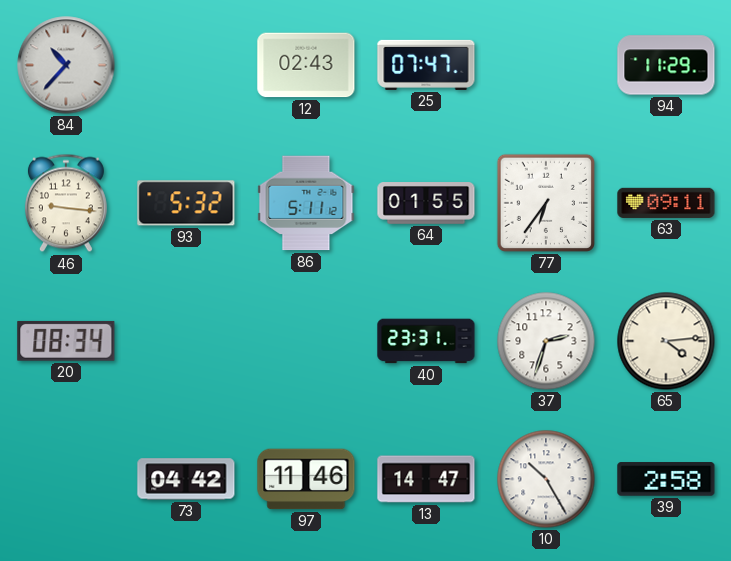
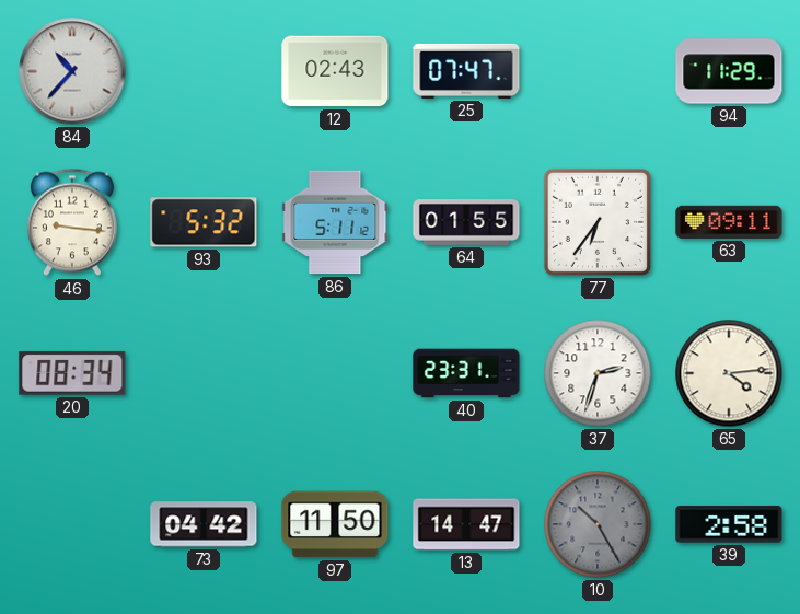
97: 11:46 -> 11:50 (335, 524)
10 dial: white -> grey (598, 524)
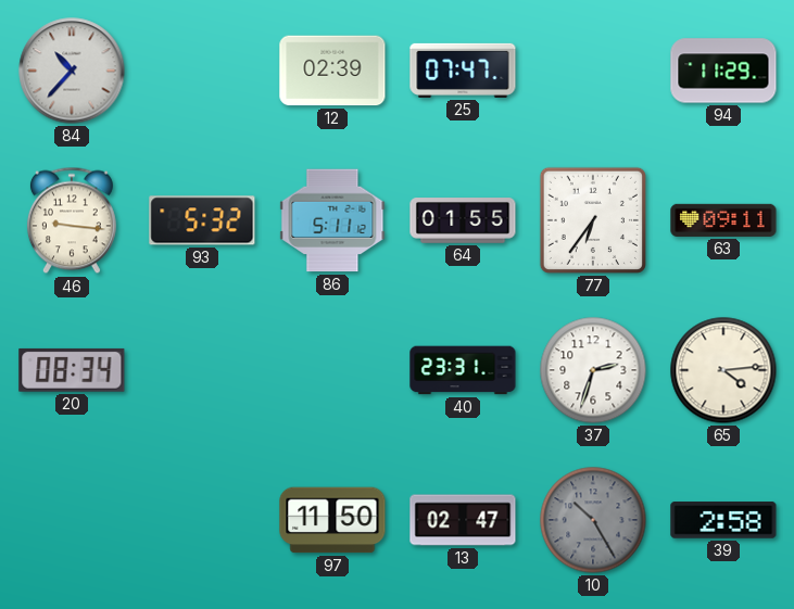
12: 02:43 -> 02:39 (332, 71)
73: 04:42 -> none (204, 524)
13: 14:47 -> 02:47 (463, 520)
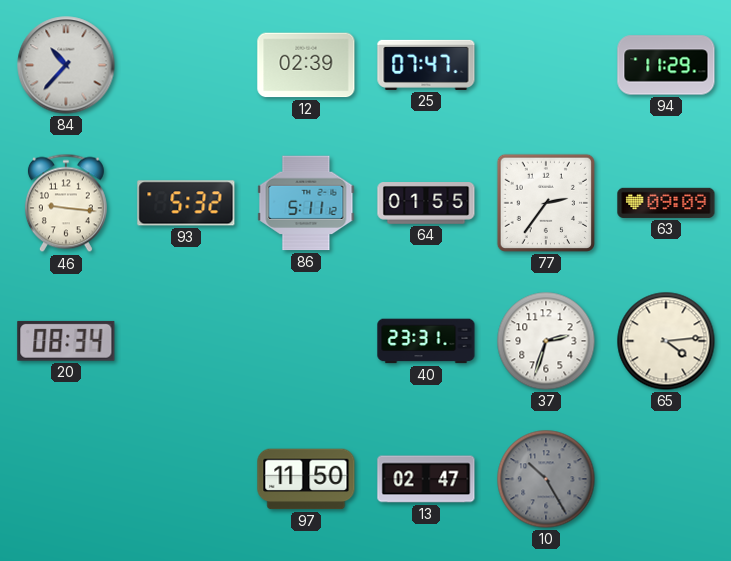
77: 6:36 -> 2:36 (546, 203)
63: 09:11 -> 09:09 (666, 203)
39: 2:58 -> none (723, 520)
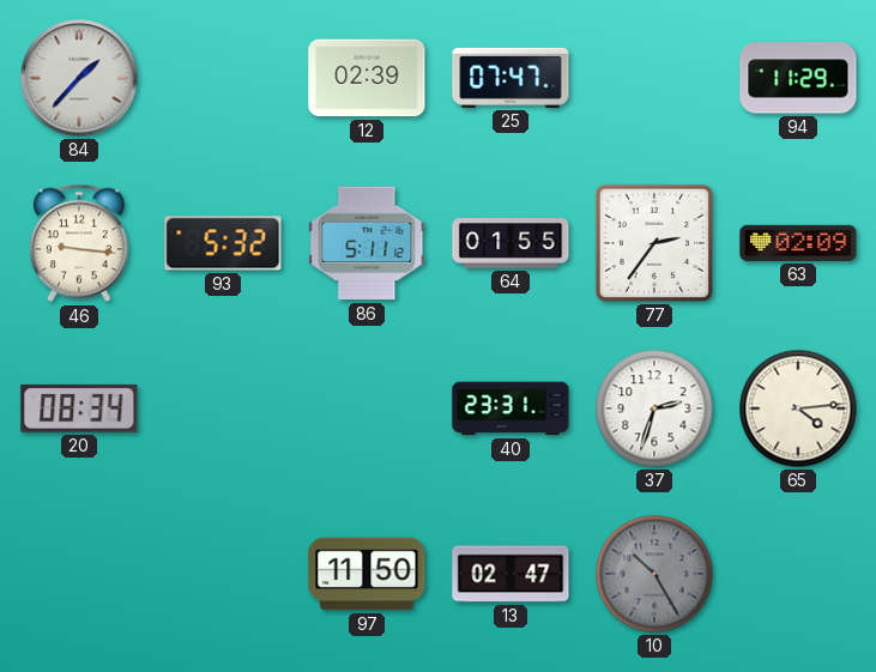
84: 10:37 -> 1:37 (79, 78)
63: 09:09 -> 02:09 (798, 243)
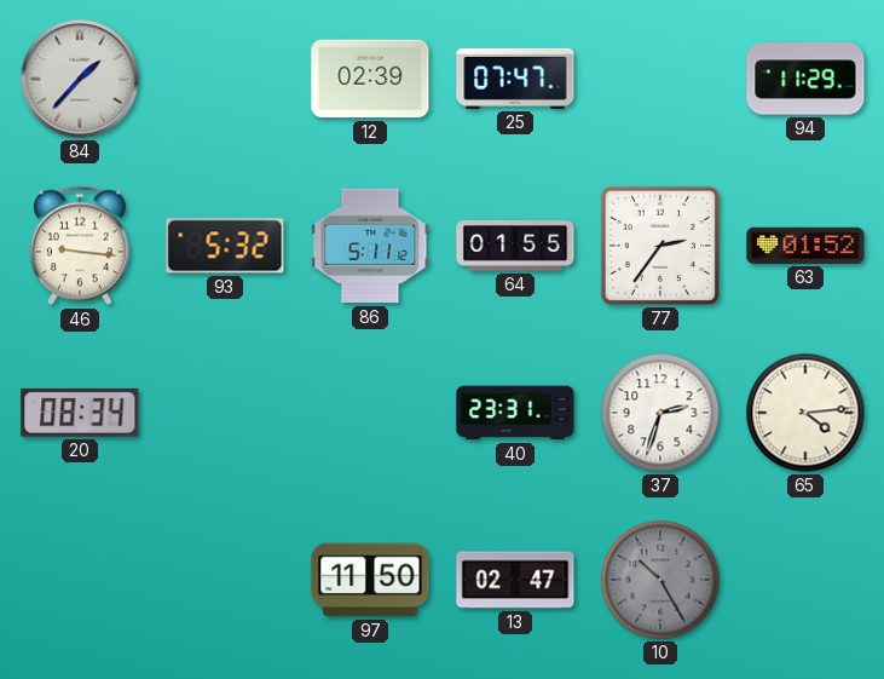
63: 02:09 -> 01:52 (805, 246)
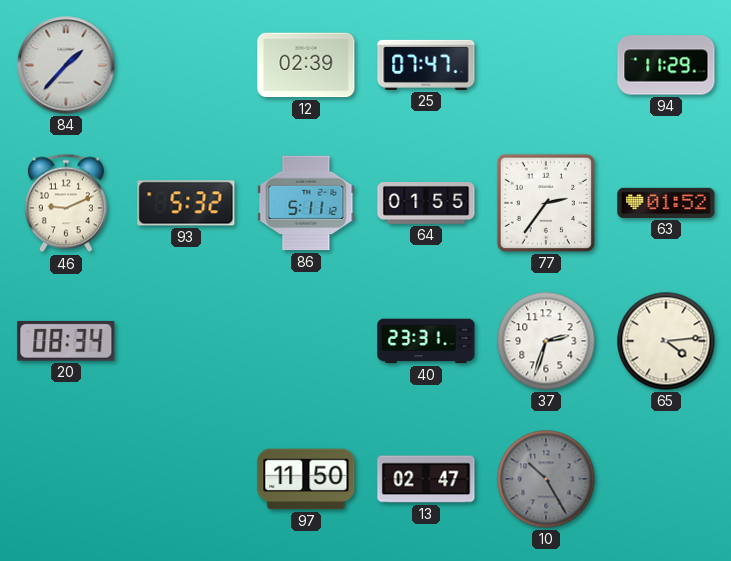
46: 9:16 -> 9:11 (66, 203)
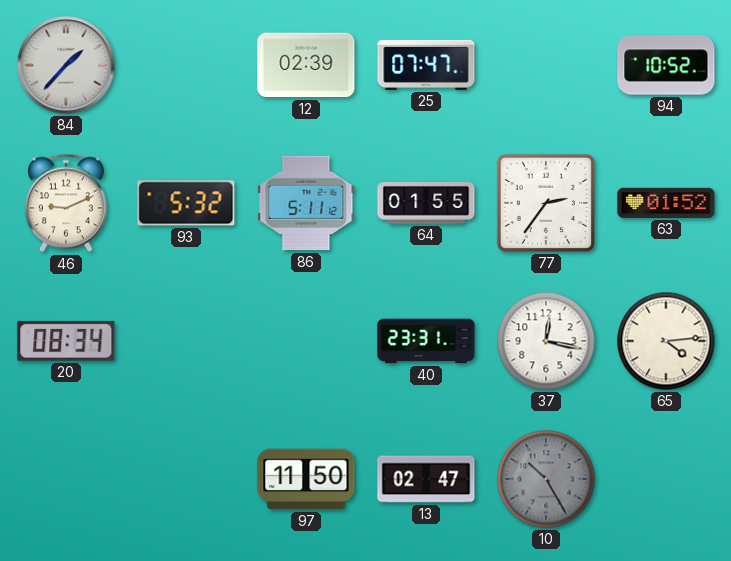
94: 11:29 -> 10:52 (666, 65)
37: 2:33 -> 12:17 (546, 341)
